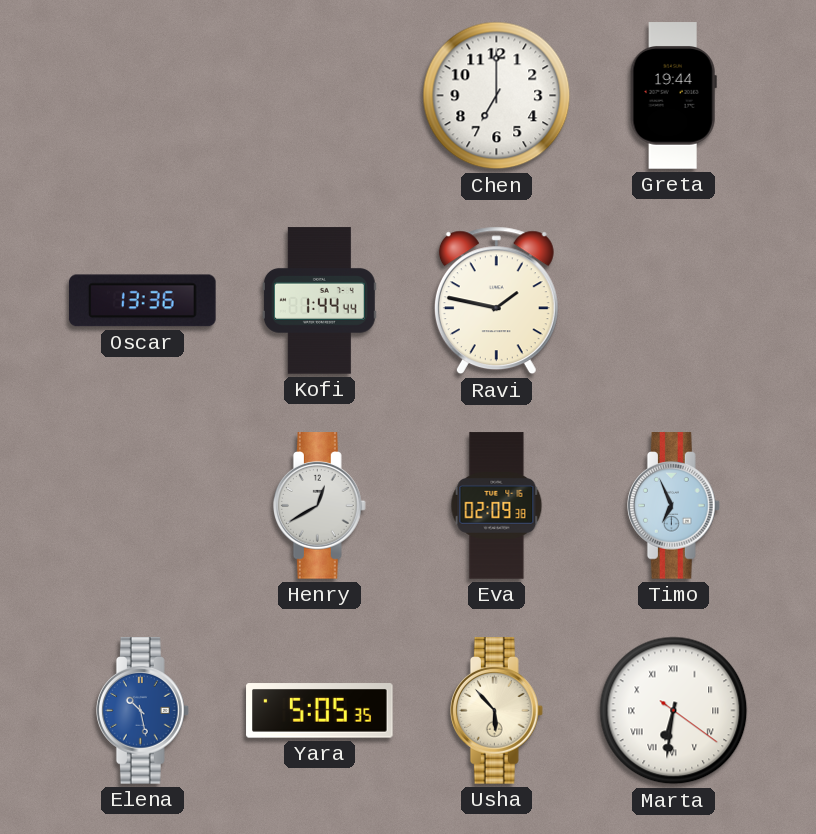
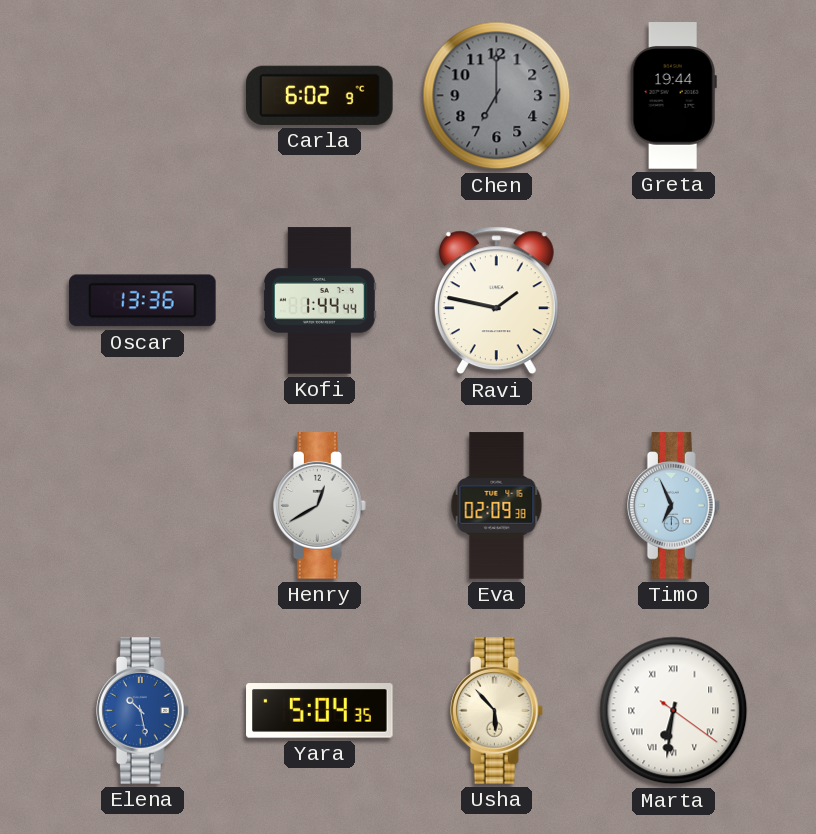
Carla: none -> 6:02 (320, 95)
Chen dial: white -> grey (497, 96)
Yara: 5:05 -> 5:04 (320, 711)
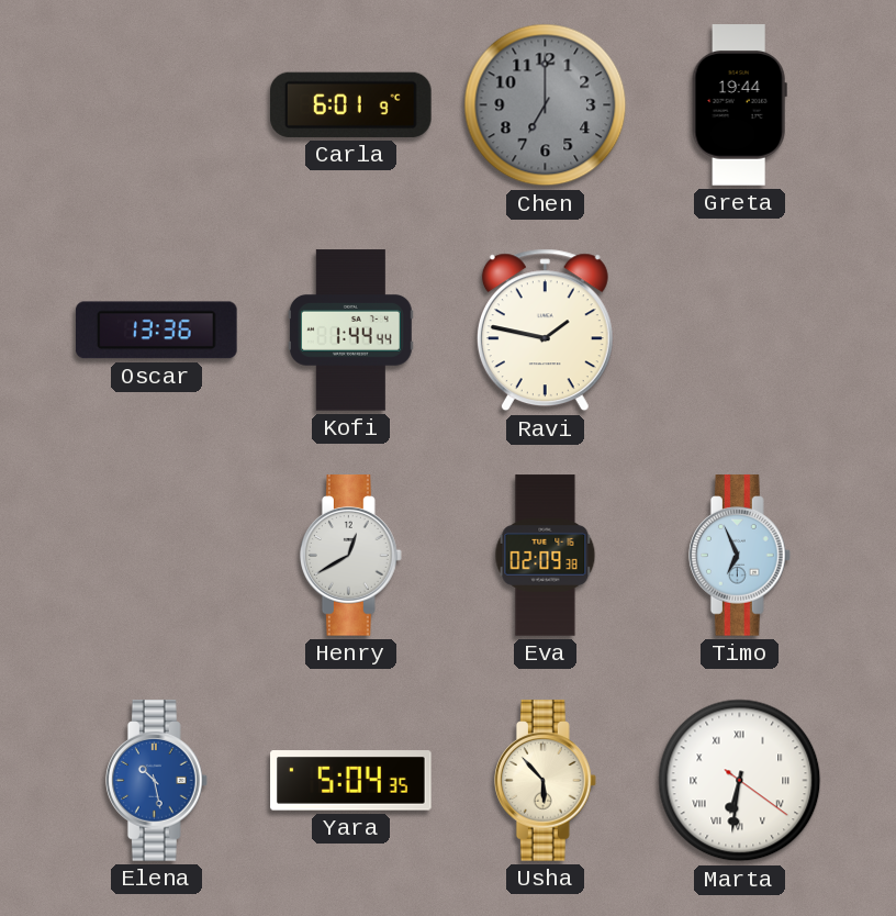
Carla: 6:02 -> 6:01 (351, 104)
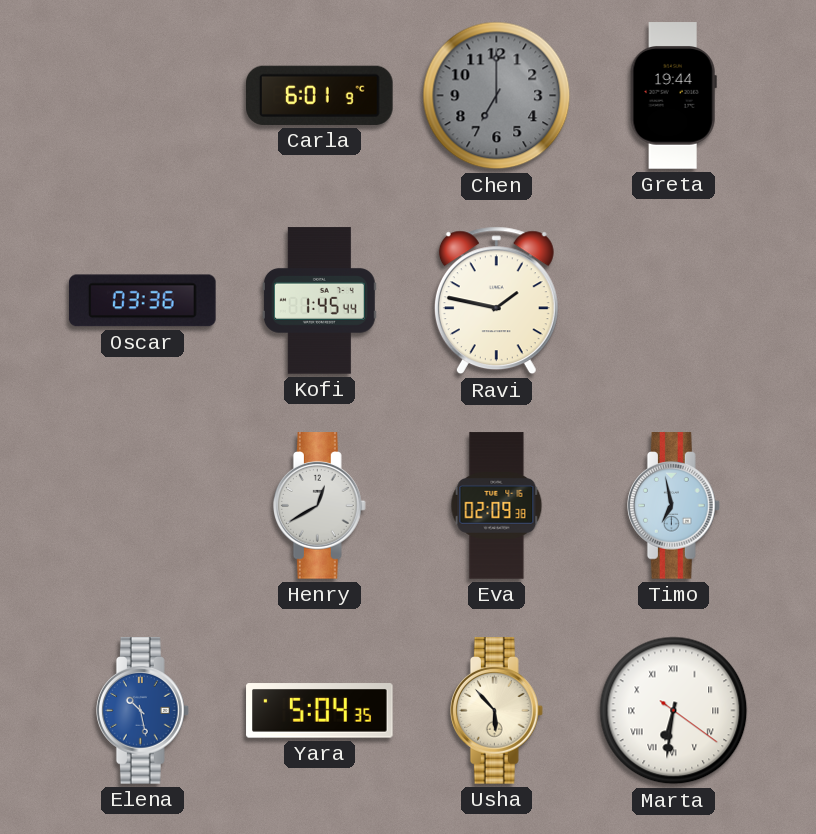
Oscar: 13:36 -> 03:36 (143, 301)
Kofi: 1:44 -> 1:45 (319, 301)
Timo: 6:56 -> 6:58 (673, 506)
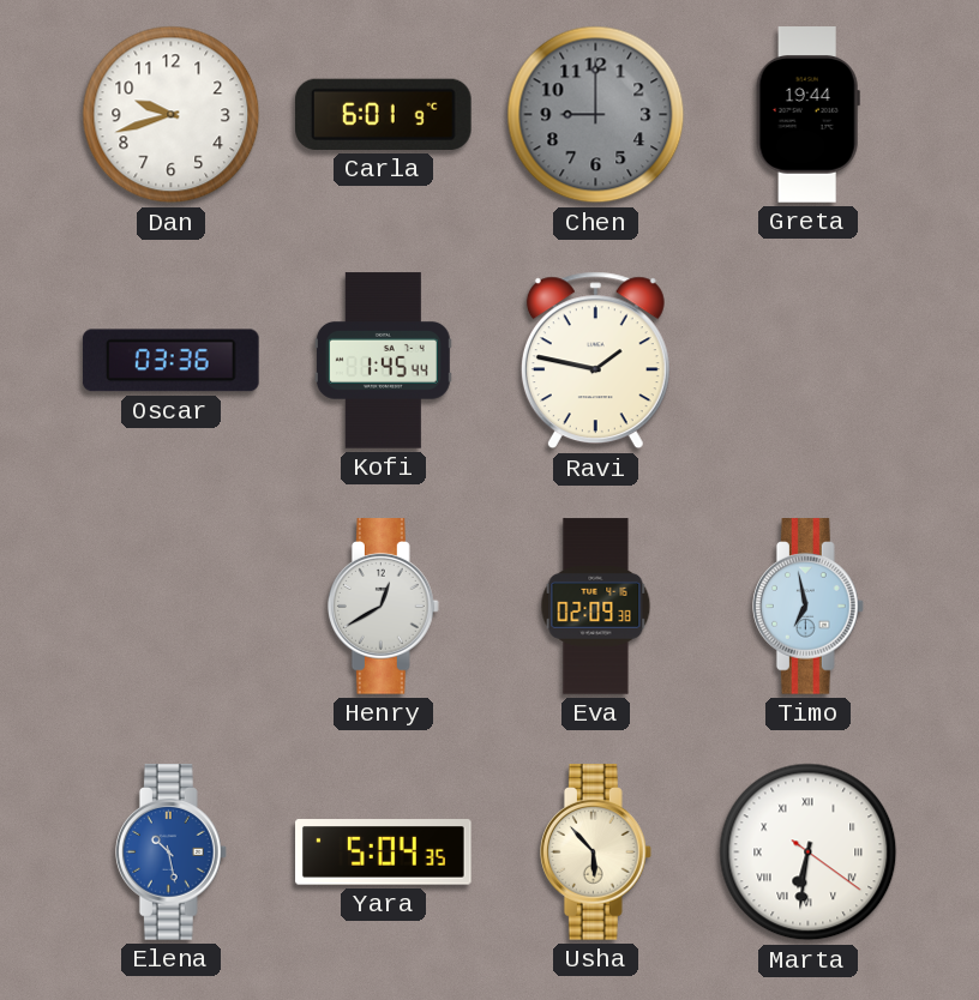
Dan: none -> 9:42 (172, 115)
Chen: 7:00 -> 9:00 (596, 115)
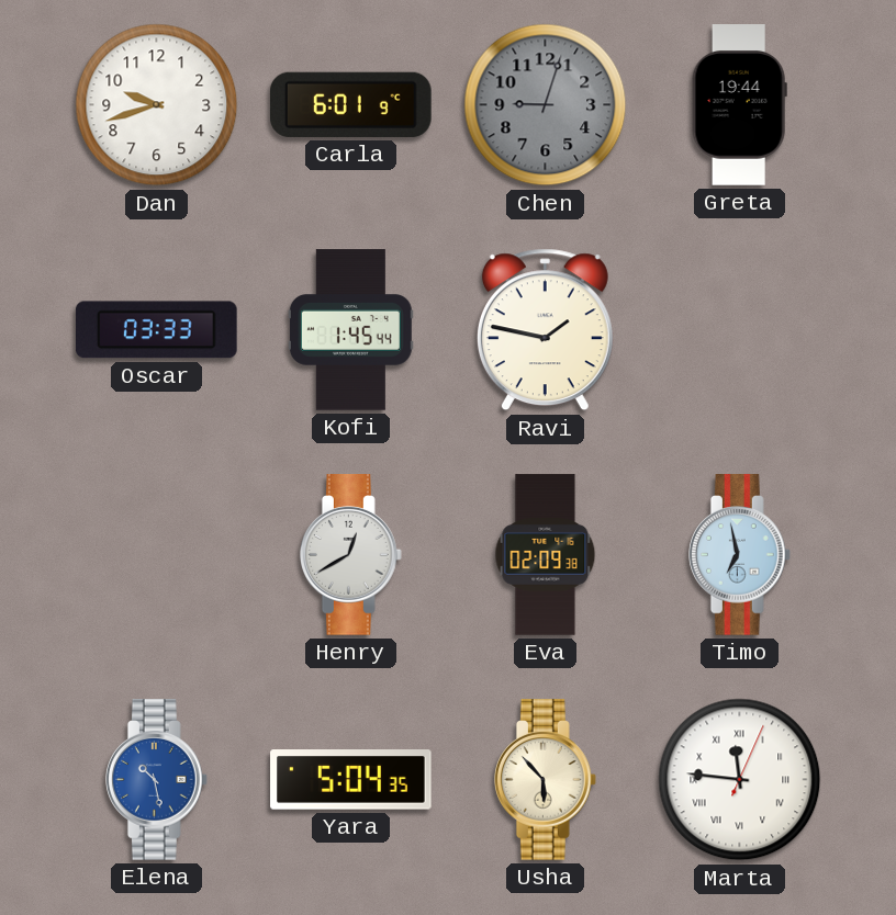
Chen: 9:00 -> 9:03 (546, 105)
Oscar: 03:36 -> 03:33 (157, 330)
Marta: 6:31 -> 11:46 (740, 780)
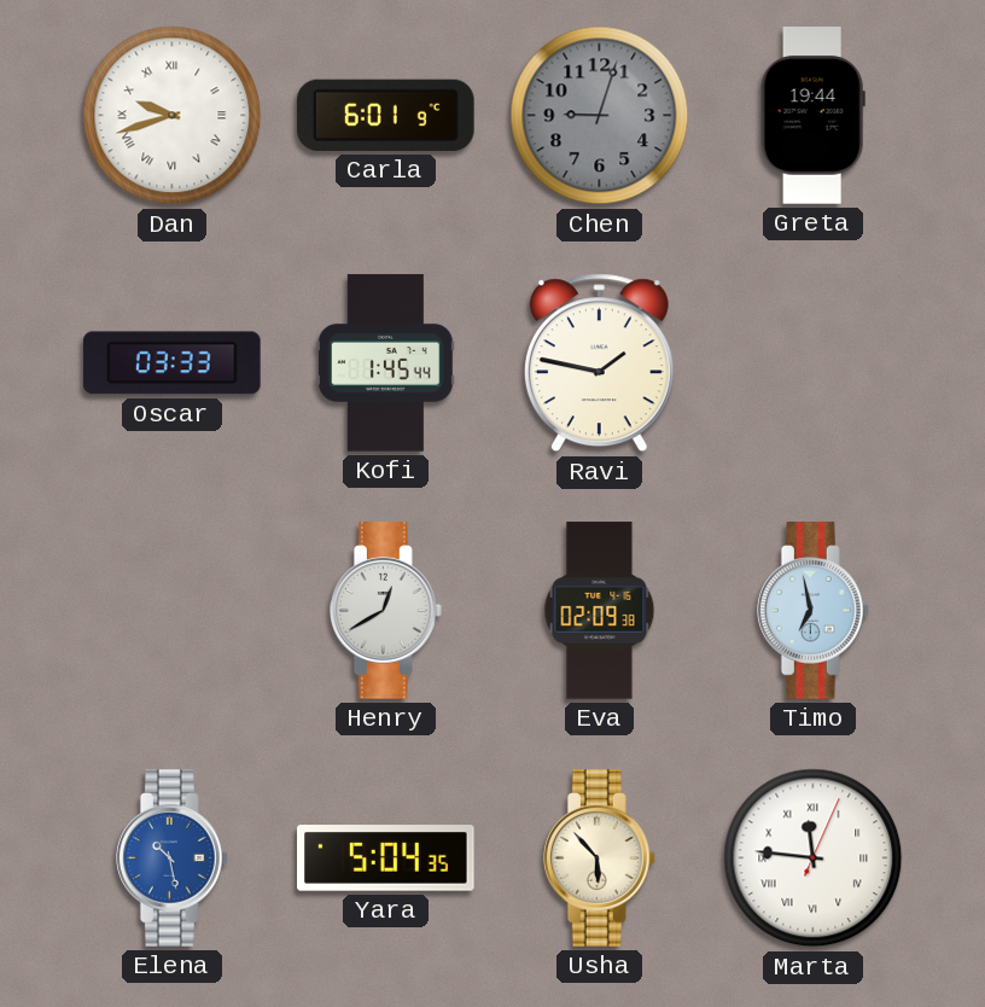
Dan numerals: Arabic -> Roman (173, 116)
